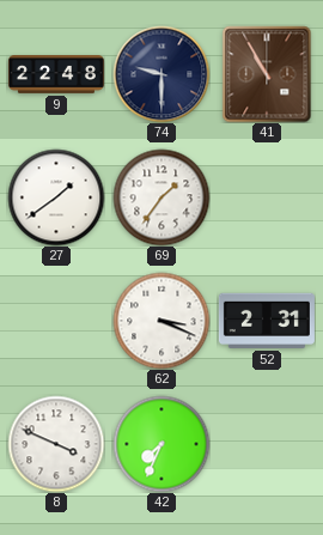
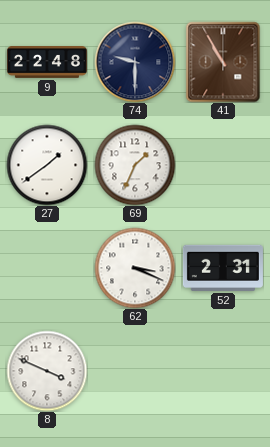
69: 1:36 -> 1:34 (135, 165)
42: 7:34 -> none (161, 444)
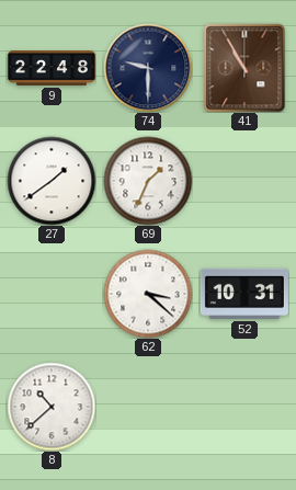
62: 3:19 -> 3:22 (148, 294)
52: 2:31 -> 10:31 (244, 294)
8: 3:49 -> 10:38 (52, 407)
